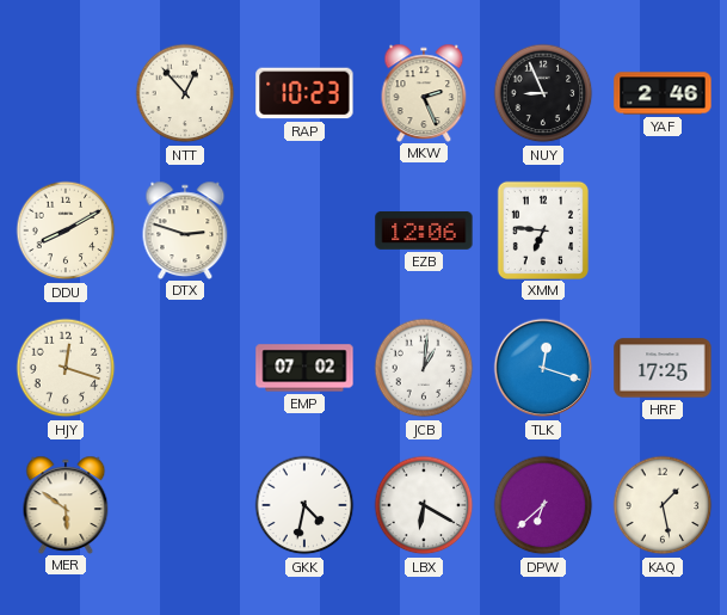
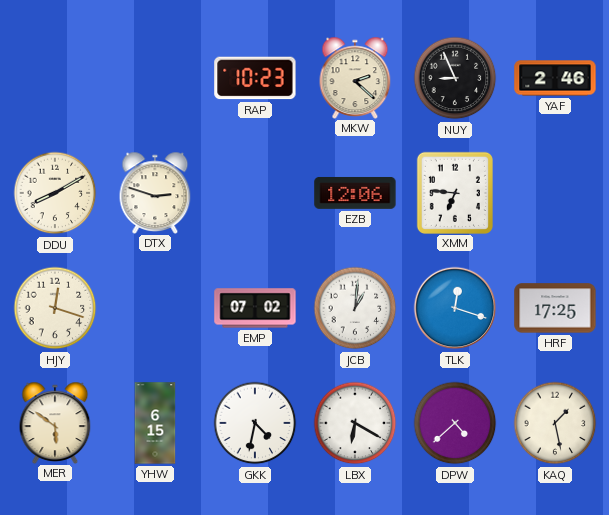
NTT: 12:53 -> none (185, 93)
MKW: 2:26 -> 2:22 (355, 77)
YHW: none -> 6:15 (155, 423)
DPW: 6:38 -> 4:38 (455, 423)
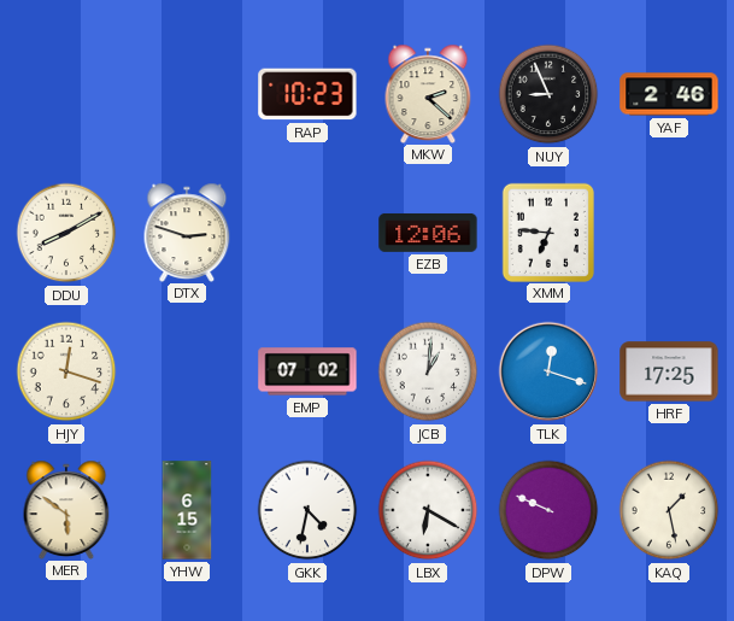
DPW: 4:38 -> 9:49 (548, 510)
